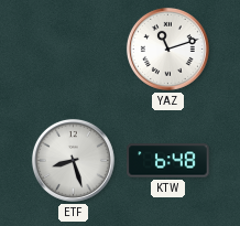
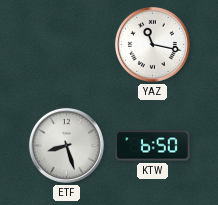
YAZ: 11:12 -> 11:17 (152, 44)
KTW: 6:48 -> 6:50 (153, 146)
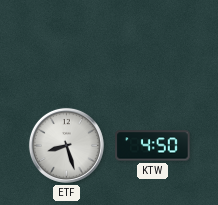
YAZ: 11:17 -> none (152, 44)
KTW: 6:50 -> 4:50 (153, 146)
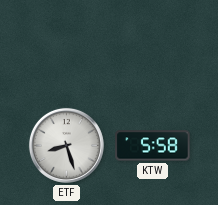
KTW: 4:50 -> 5:58 (153, 146)
